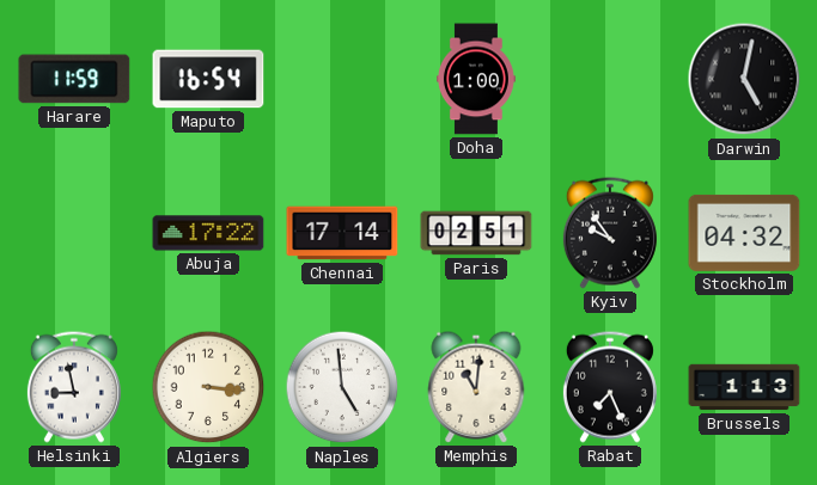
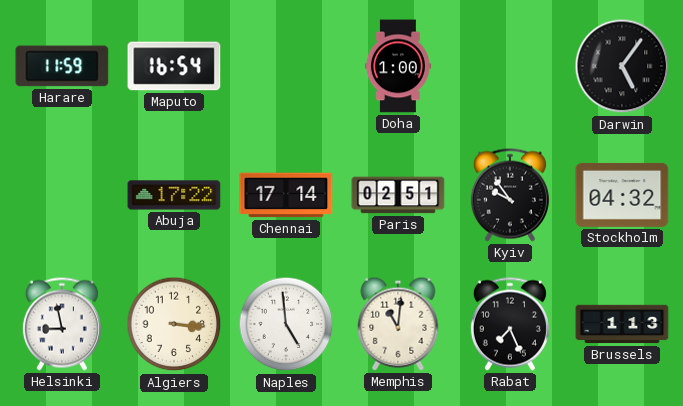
Darwin: 5:02 -> 5:06 (622, 66)
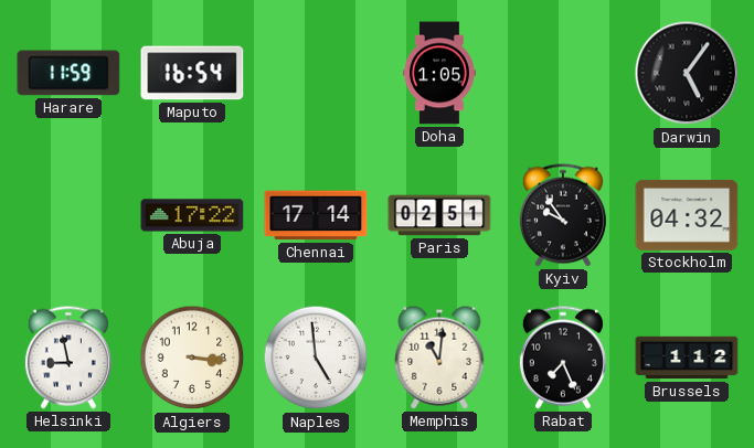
Doha: 1:00 -> 1:05 (439, 73)
Brussels: 1:13 -> 1:12 (687, 358)
